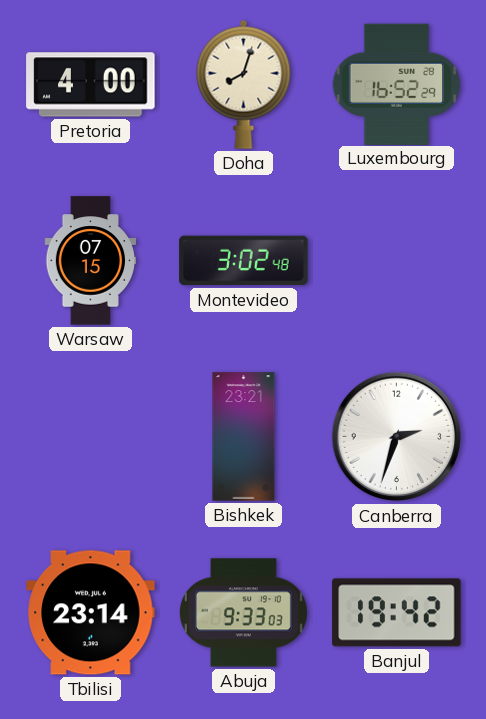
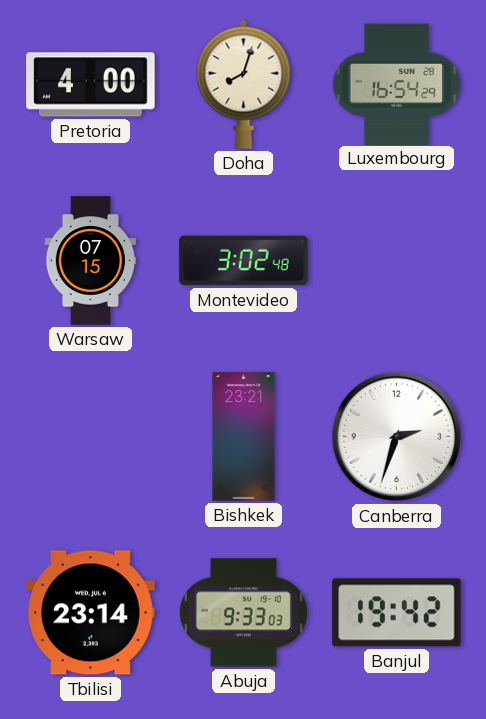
Luxembourg: 16:52 -> 16:54 (397, 84)
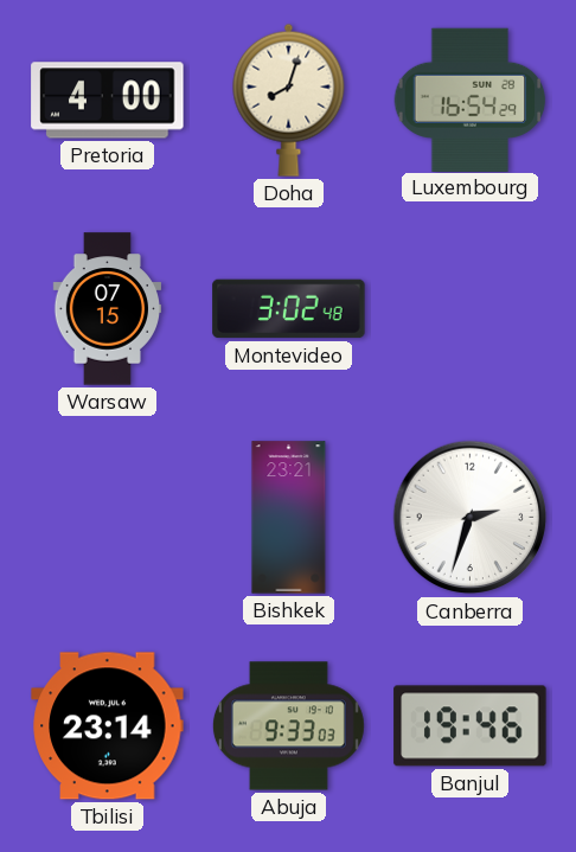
Banjul: 19:42 -> 19:46 (471, 726)
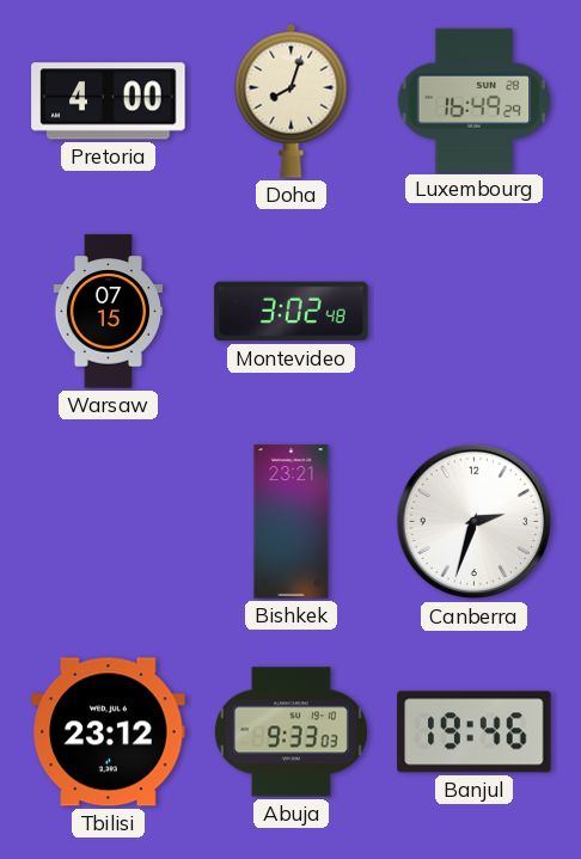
Luxembourg: 16:54 -> 16:49 (475, 100)
Tbilisi: 23:14 -> 23:12 (109, 732)
